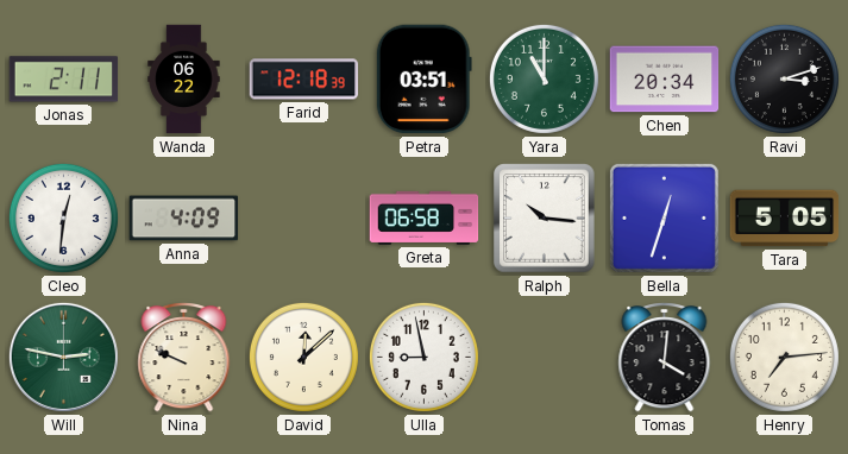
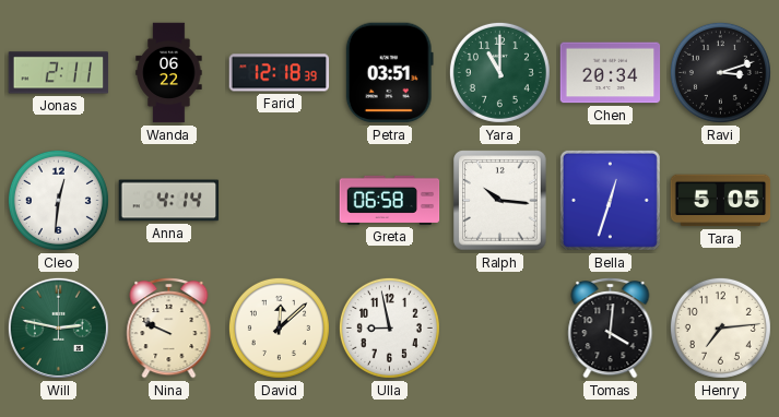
Anna: 4:09 -> 4:14 (169, 201)
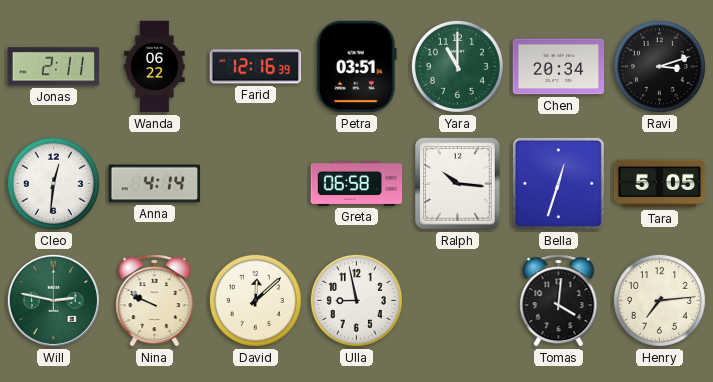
Farid: 12:18 -> 12:16 (256, 67)
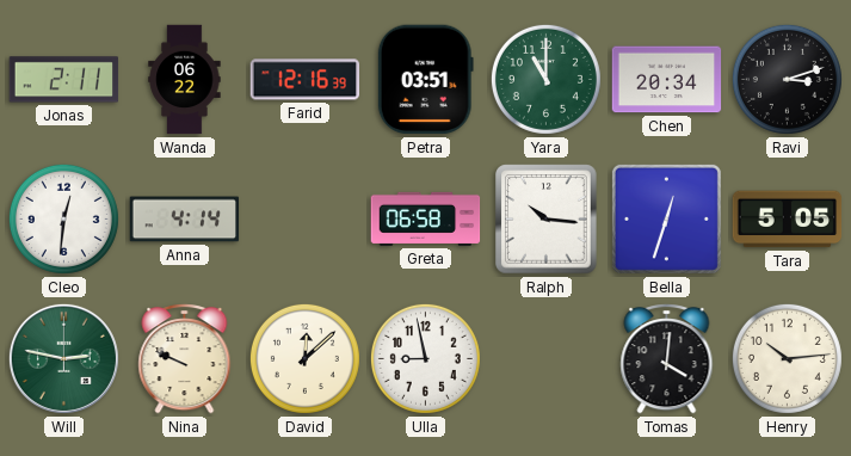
Henry: 7:14 -> 10:14 (787, 358)
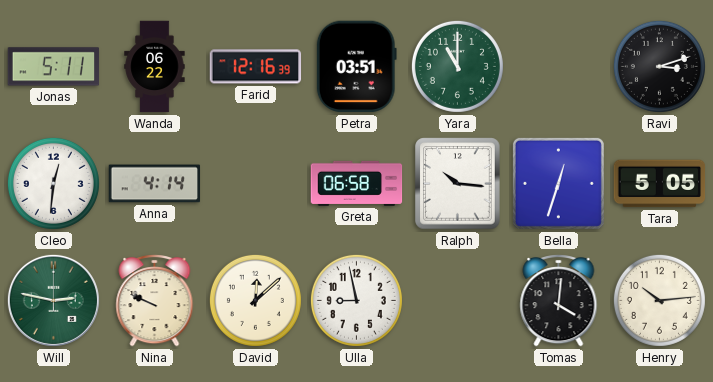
Jonas: 2:11 -> 5:11 (54, 67)
Chen: 20:34 -> none (667, 80)
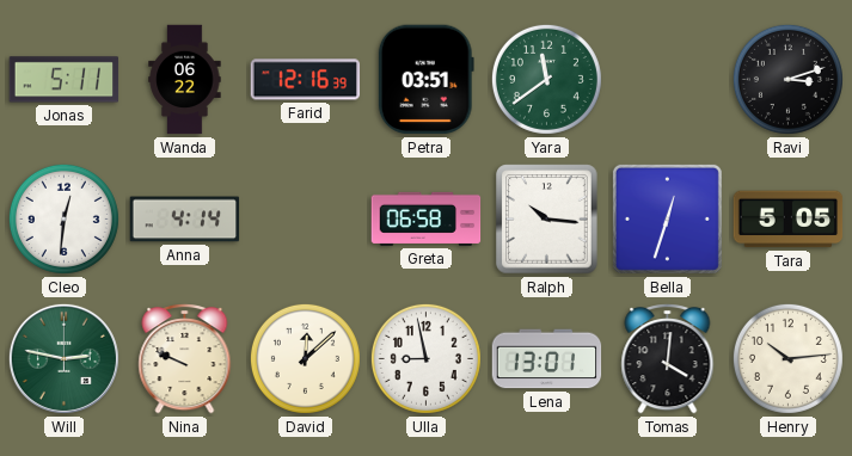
Yara: 11:00 -> 11:39 (546, 79)
Lena: none -> 13:01 (547, 359)
